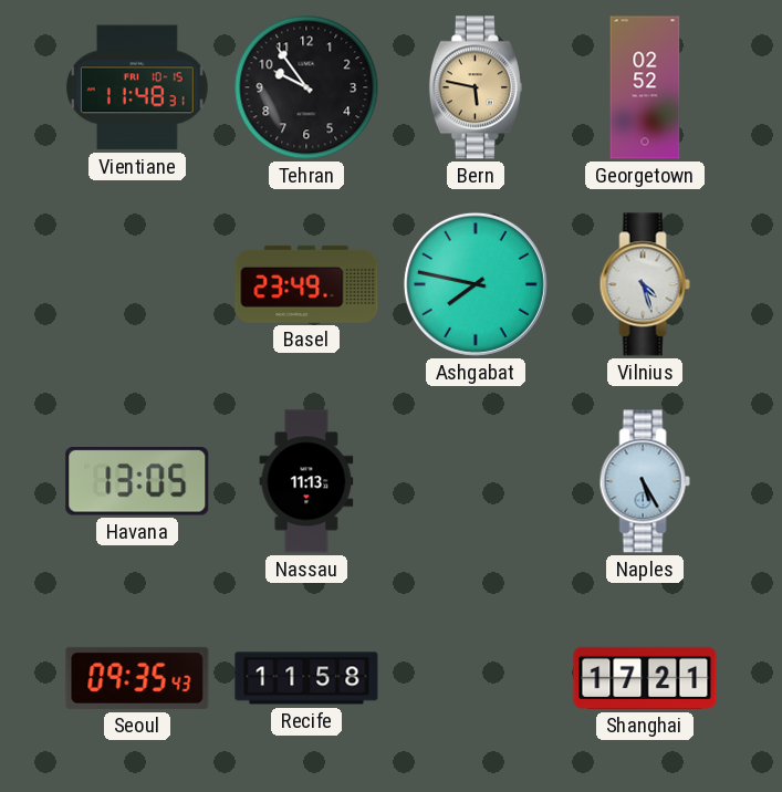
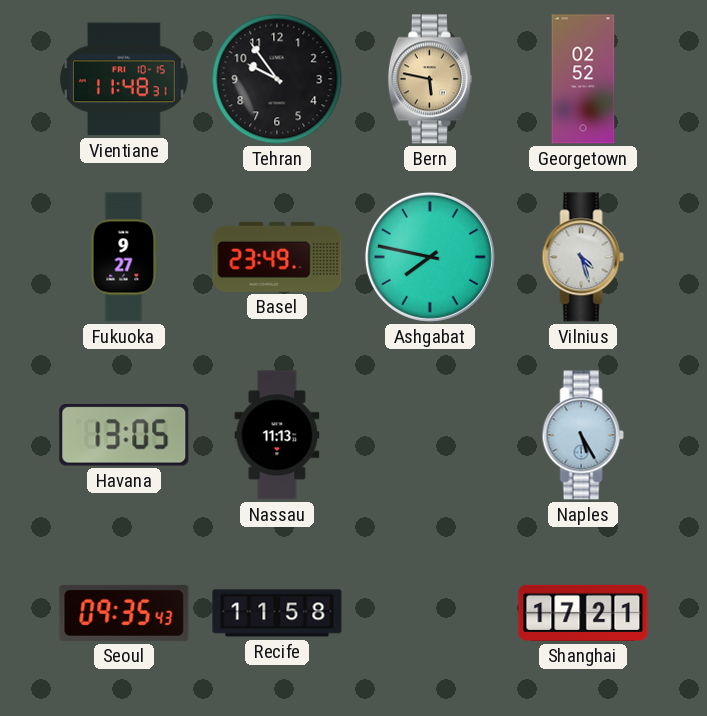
Fukuoka: none -> 9:27 (124, 257)
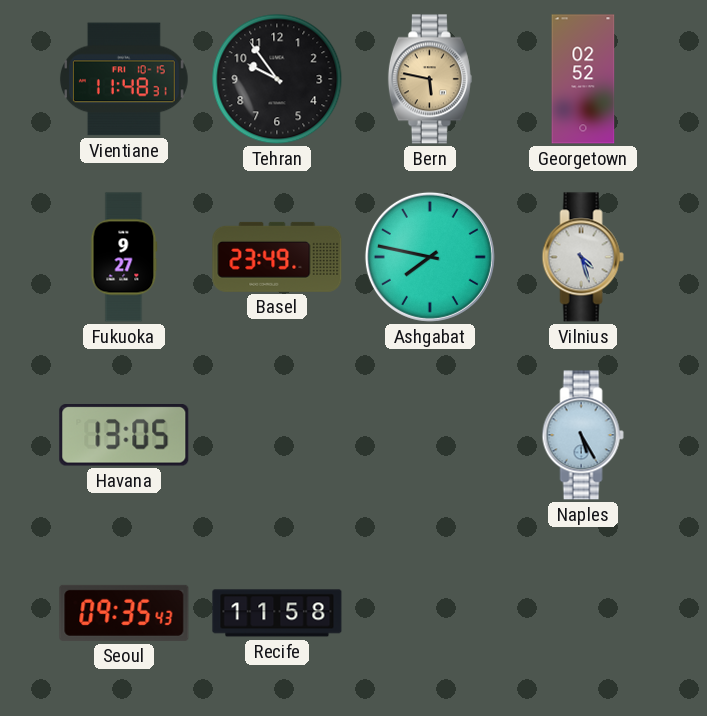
Nassau: 11:13 -> none (277, 435)
Shanghai: 17:21 -> none (583, 613)
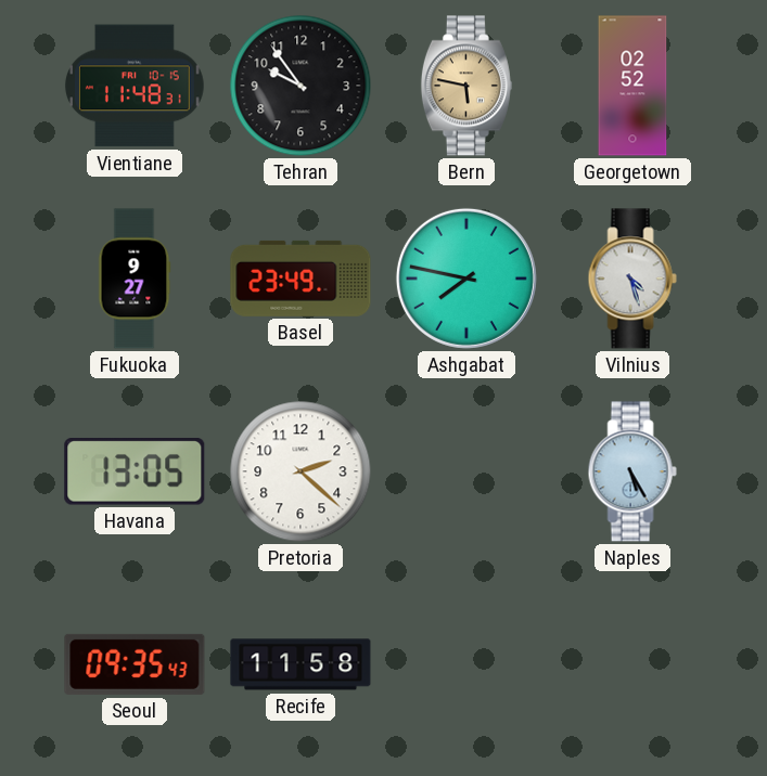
Pretoria: none -> 2:22 (301, 471)
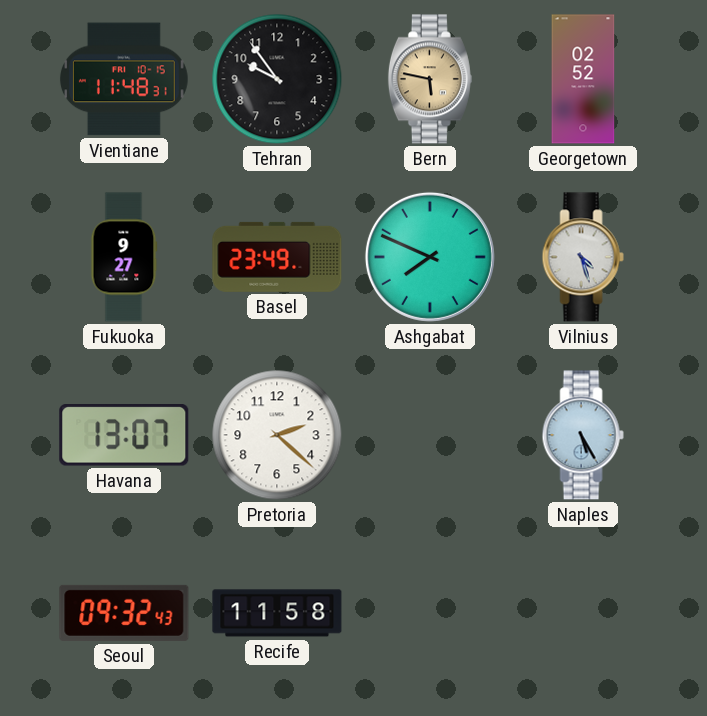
Ashgabat: 7:47 -> 7:49 (430, 257)
Havana: 13:05 -> 13:07 (124, 436)
Seoul: 09:35 -> 09:32 (124, 613)
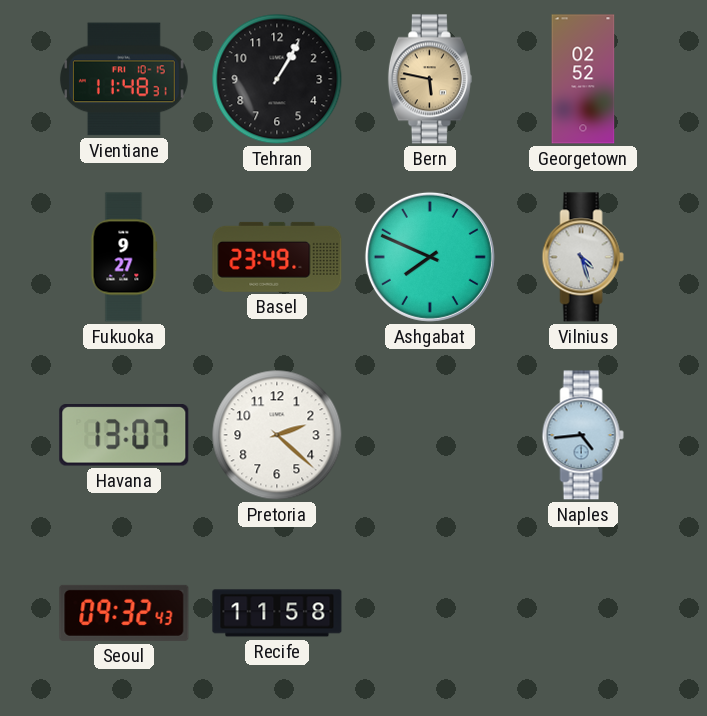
Tehran: 9:54 -> 1:05 (277, 79)
Naples: 5:25 -> 4:44 (583, 435)
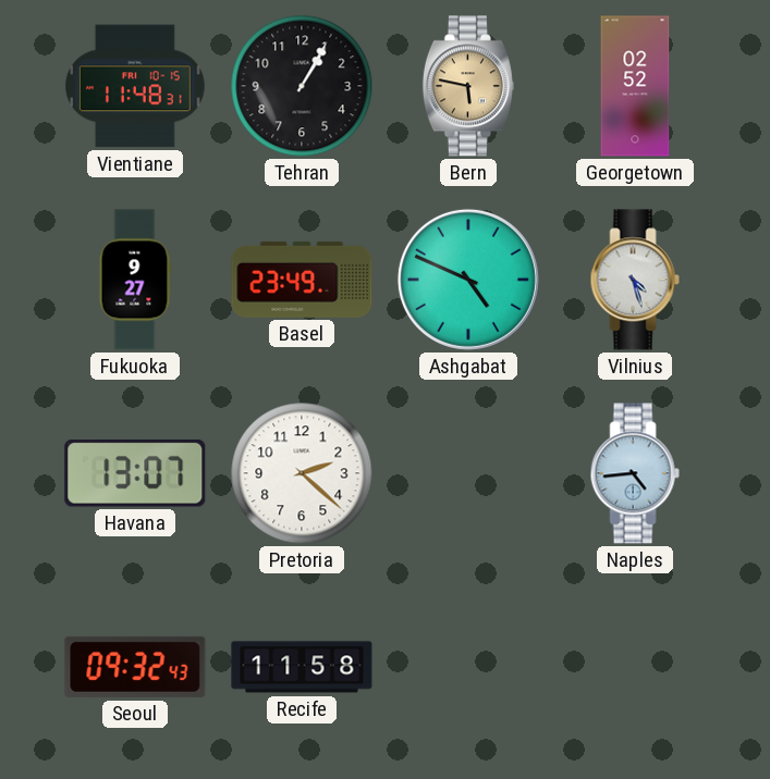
Ashgabat: 7:49 -> 4:49 (468, 280)
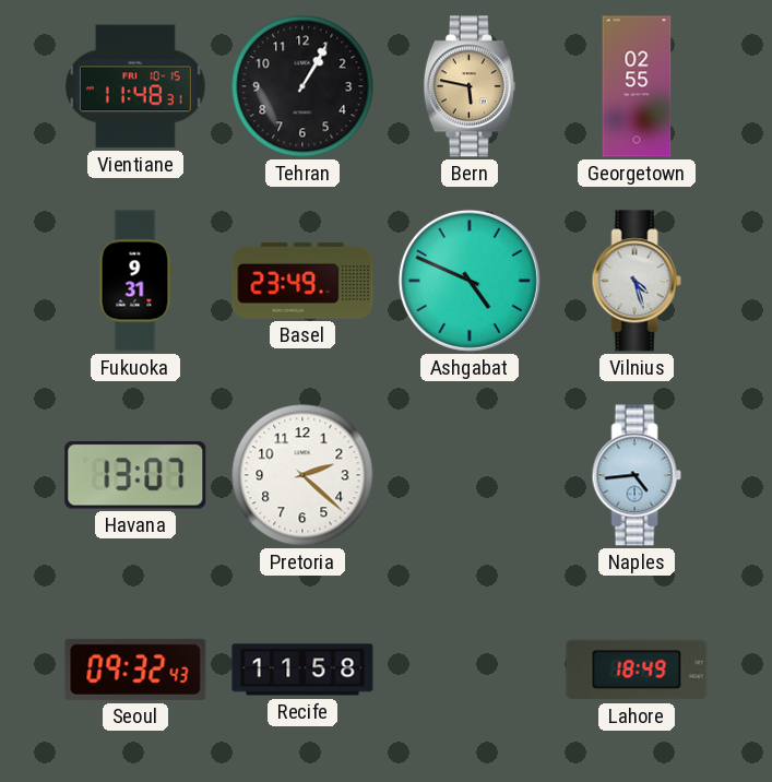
Georgetown: 02:52 -> 02:55 (637, 86)
Fukuoka: 9:27 -> 9:31 (135, 281)
Lahore: none -> 18:49 (637, 670)
